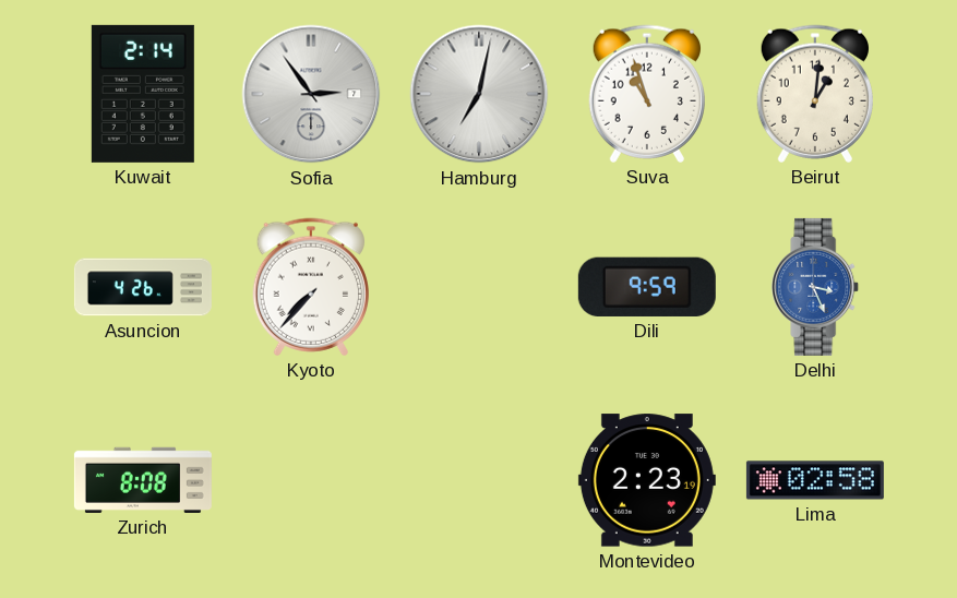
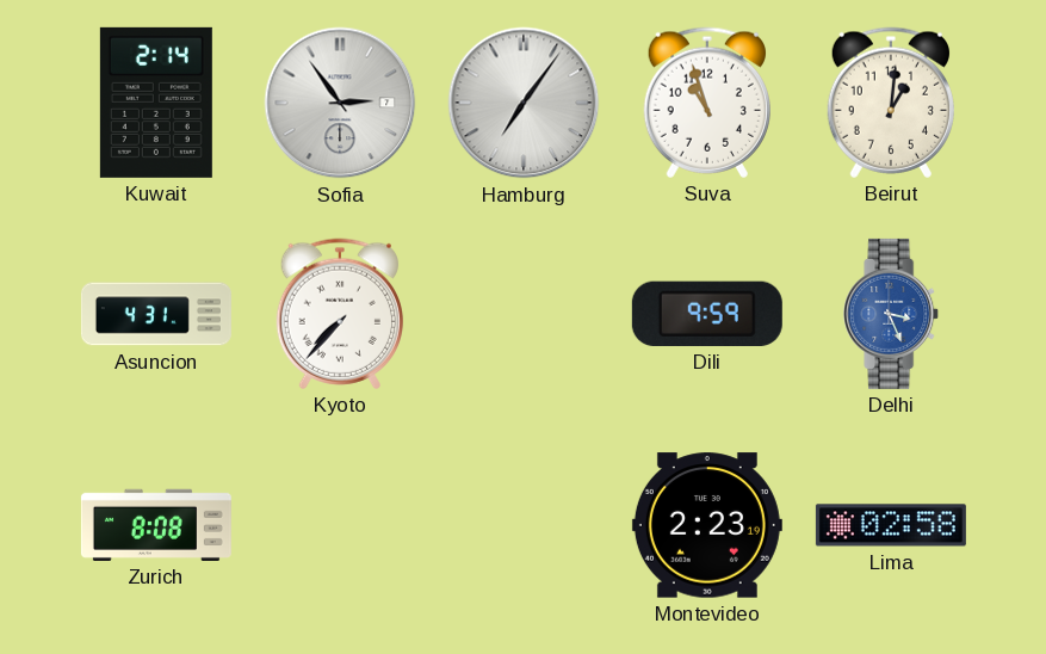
Hamburg: 7:02 -> 7:06 (524, 103)
Asuncion: 4:26 -> 4:31 (156, 314)
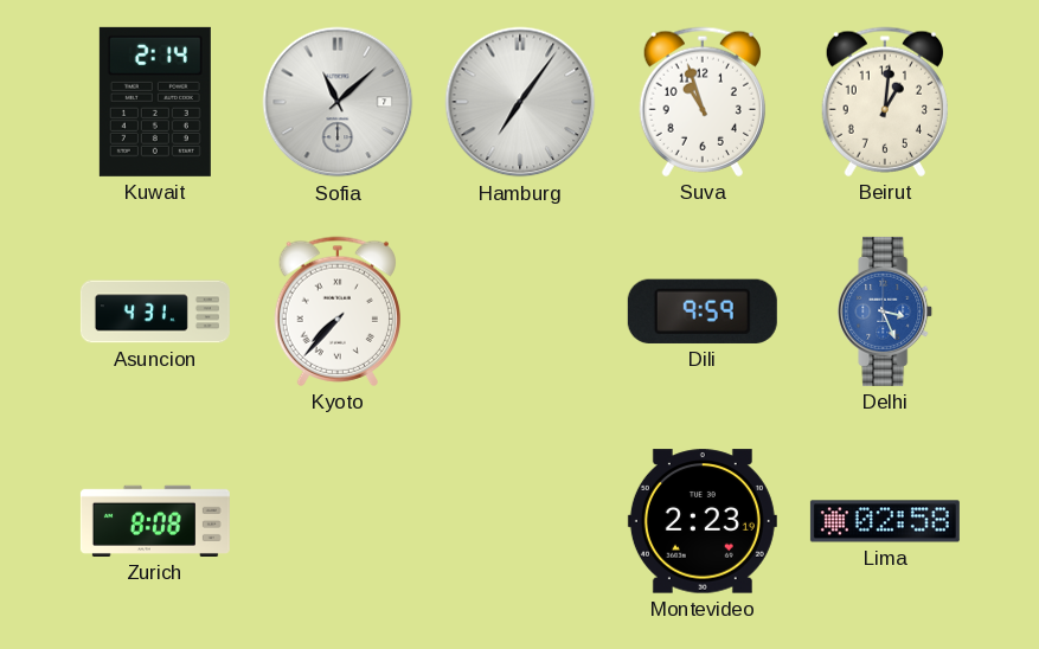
Sofia: 2:54 -> 11:08 (338, 102)
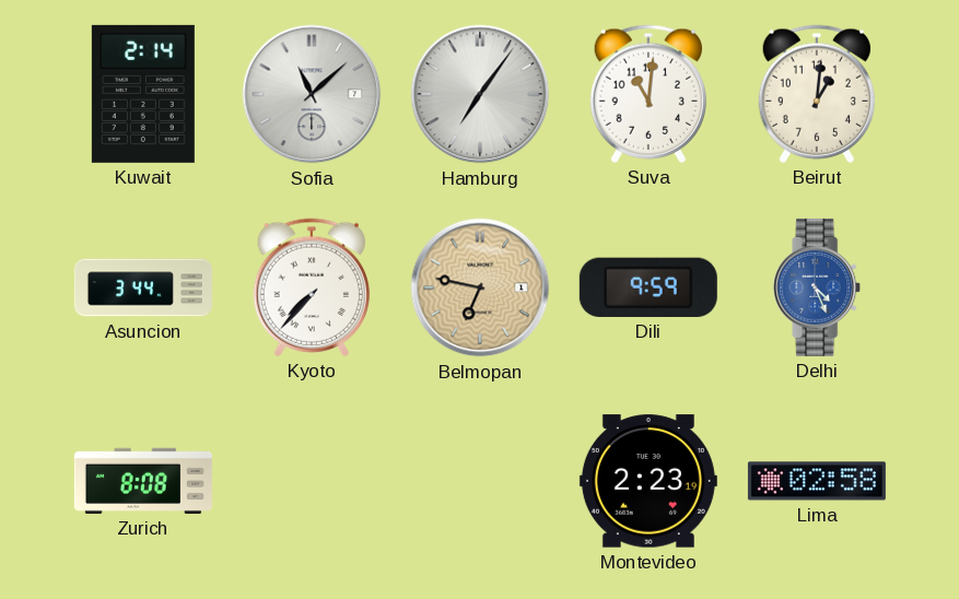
Suva: 10:57 -> 11:01 (647, 94)
Asuncion: 4:31 -> 3:44 (143, 287)
Belmopan: none -> 6:47 (480, 287)
Delhi: 3:26 -> 4:26 (818, 287)
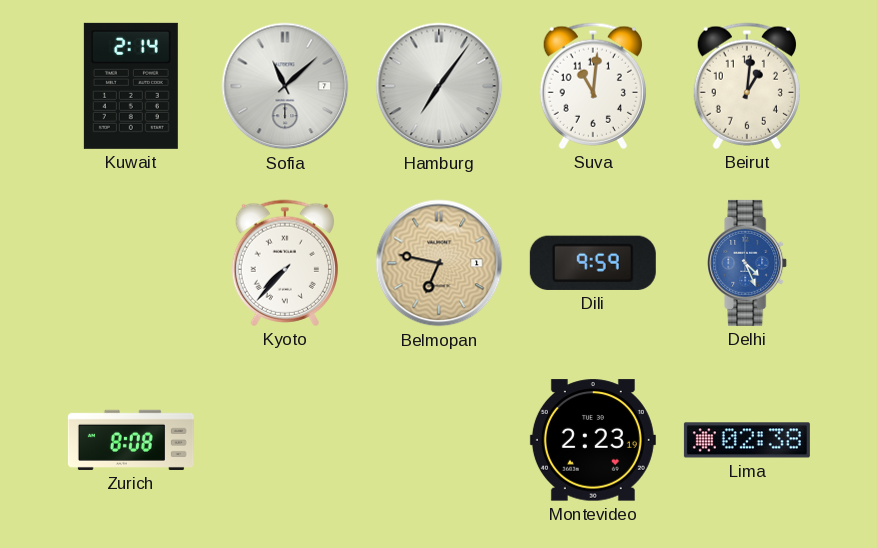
Asuncion: 3:44 -> none (143, 287)
Lima: 02:58 -> 02:38 (747, 440)
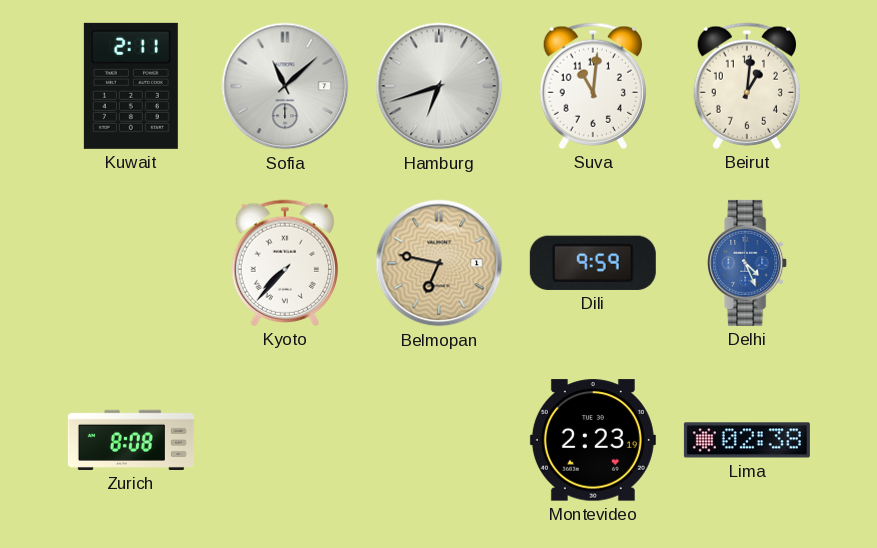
Kuwait: 2:14 -> 2:11 (131, 86)
Hamburg: 7:06 -> 6:42 (439, 86)
